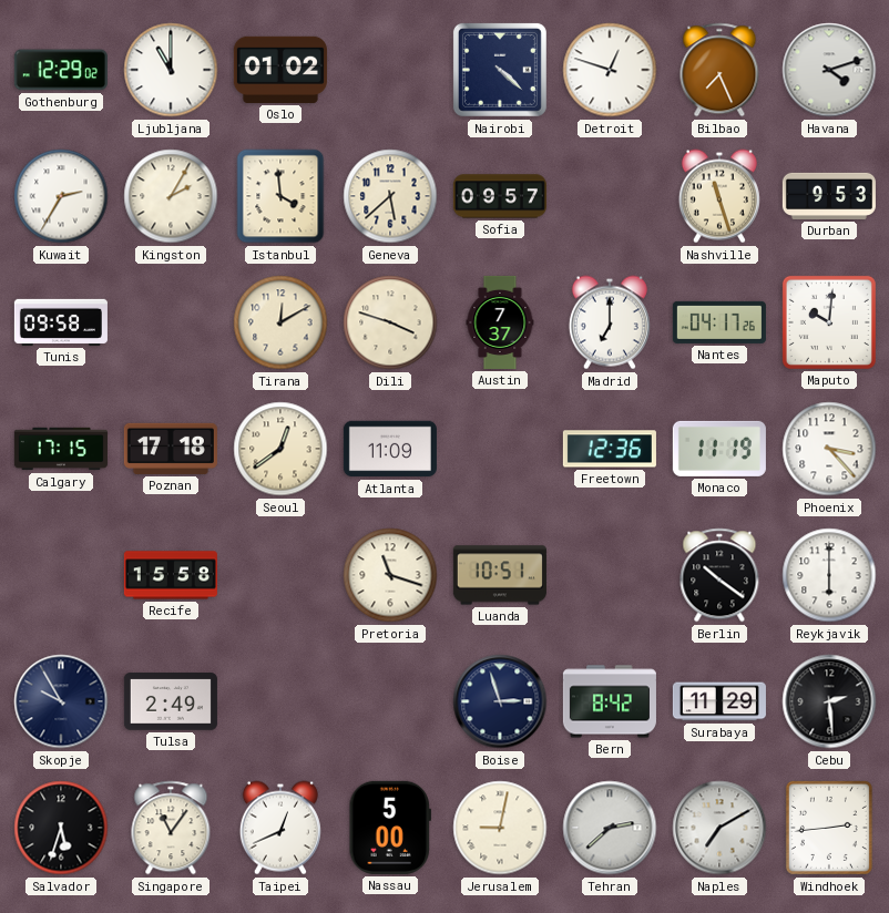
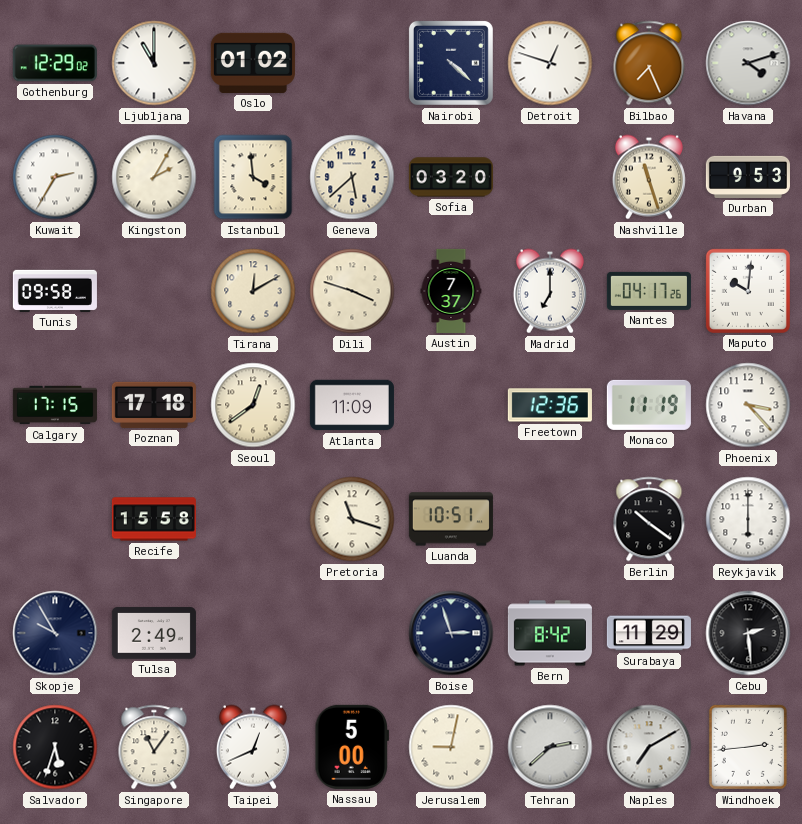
Sofia: 09:57 -> 03:20 (451, 177)
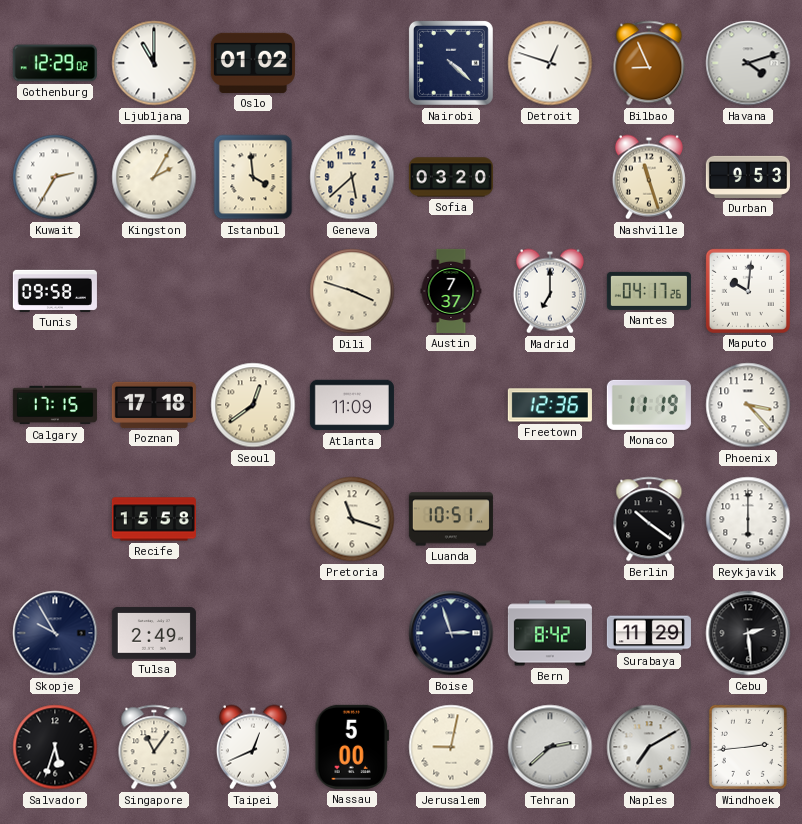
Bilbao: 7:26 -> 8:56 (649, 63)
Tirana: 12:10 -> none (253, 291)
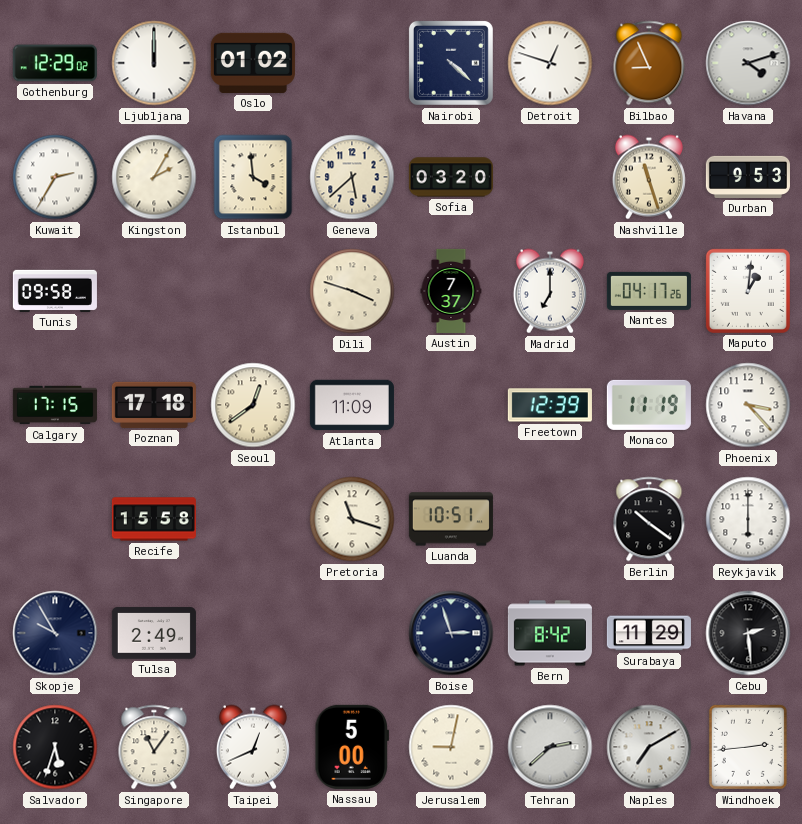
Ljubljana: 11:00 -> 12:00 (154, 63)
Maputo: 10:01 -> 1:01 (748, 291)
Freetown: 12:36 -> 12:39 (550, 405)
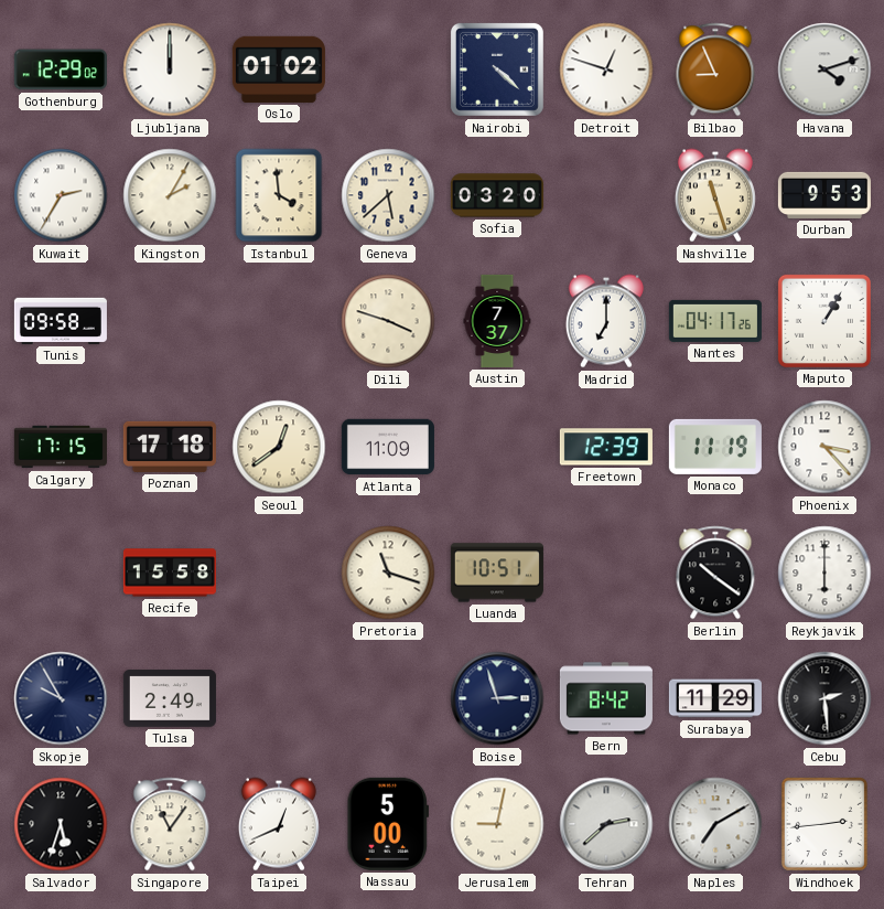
Maputo: 1:01 -> 1:05 (824, 321)
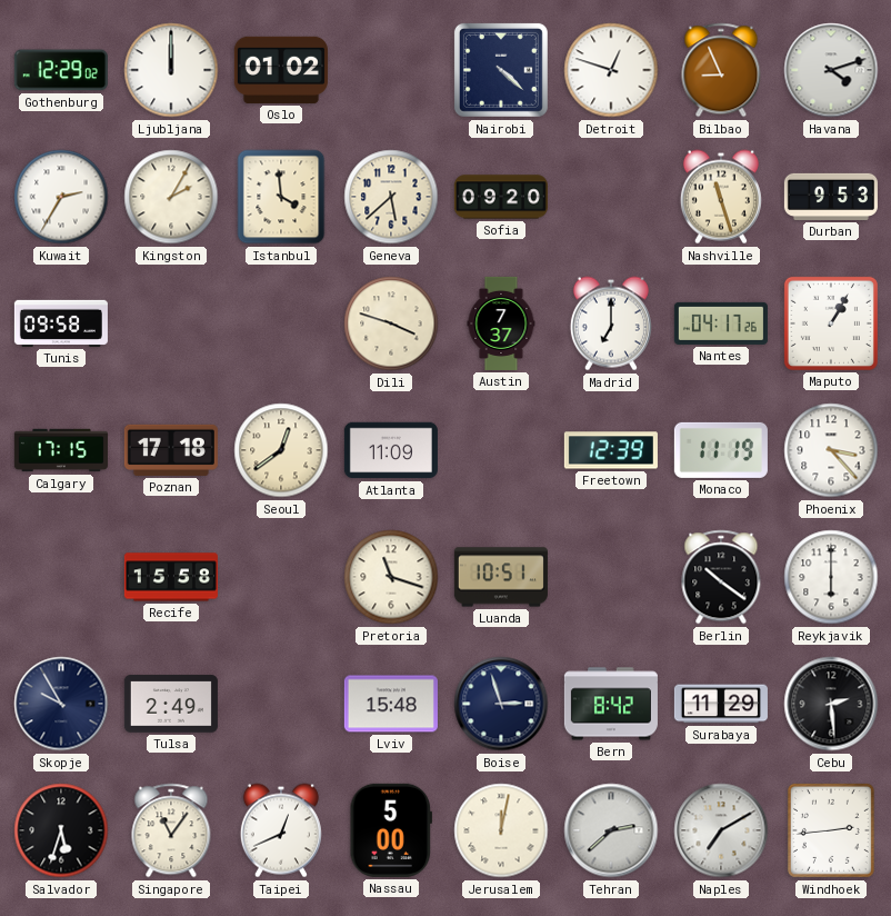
Sofia: 03:20 -> 09:20 (501, 197)
Lviv: none -> 15:48 (391, 704)
Jerusalem: 9:02 -> 12:02 (501, 830)
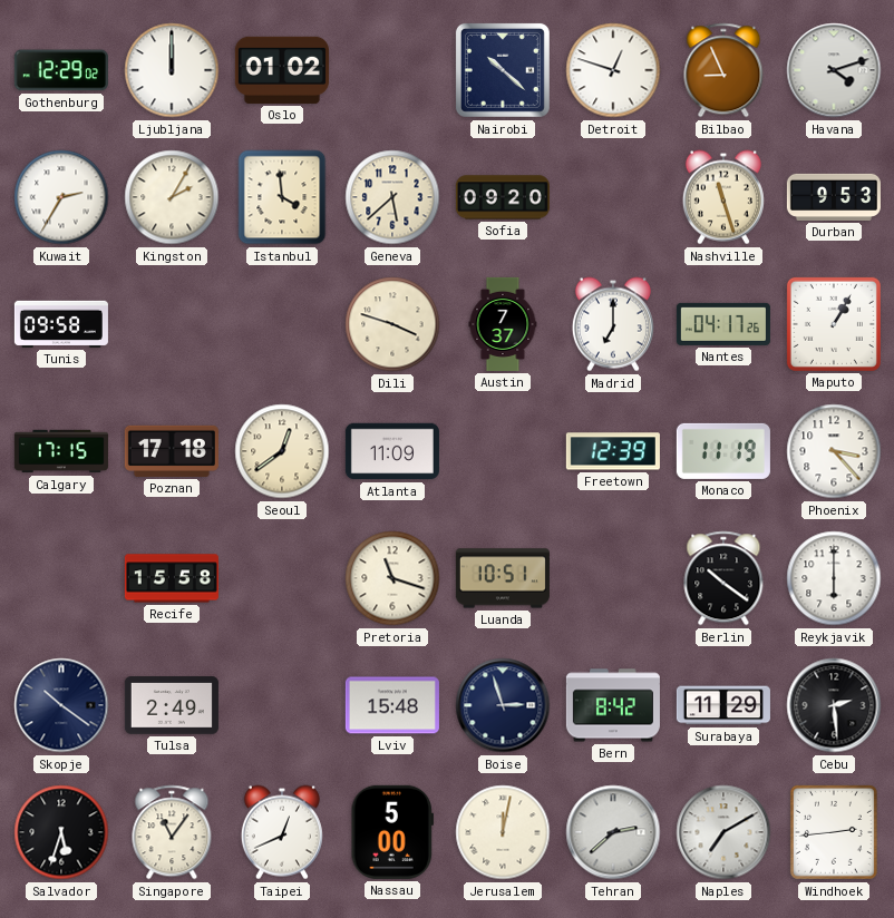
Nairobi: 4:22 -> 10:22 (503, 70)
Skopje: 9:55 -> 10:21 (61, 705)
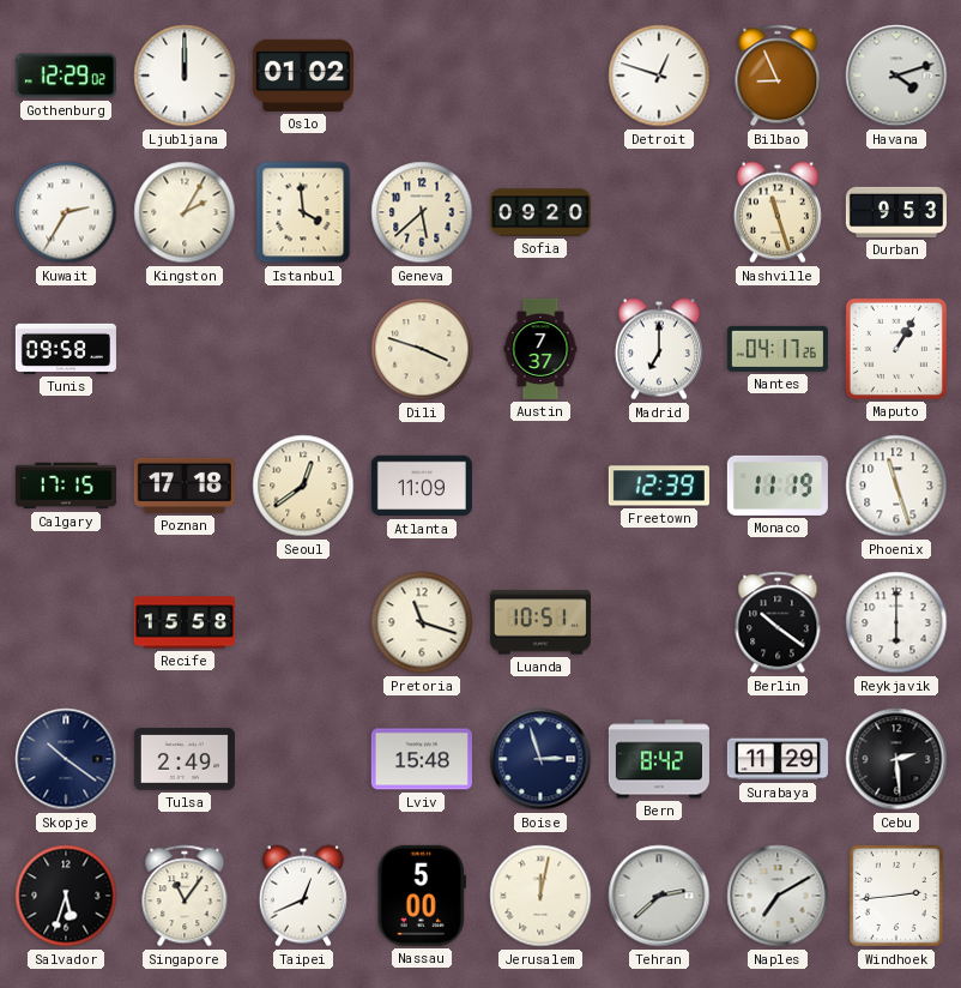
Nairobi: 10:22 -> none (503, 70)
Phoenix: 3:23 -> 11:27 (896, 486)
